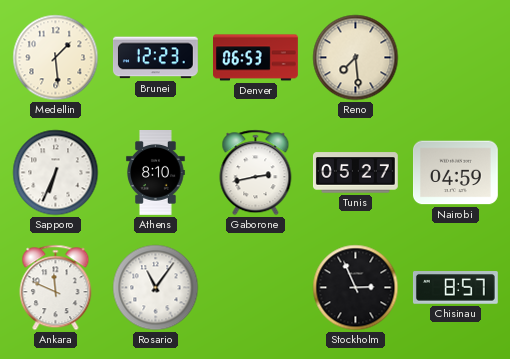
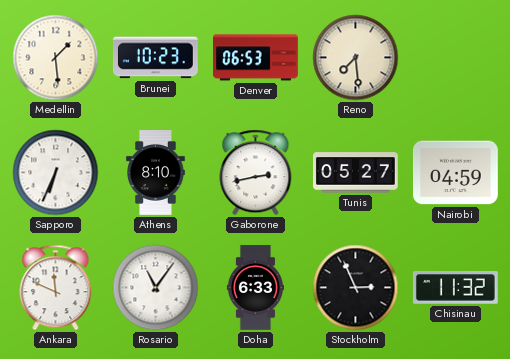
Brunei: 12:23 -> 10:23 (155, 58)
Doha: none -> 6:33 (255, 288)
Chisinau: 8:57 -> 11:32 (456, 288)
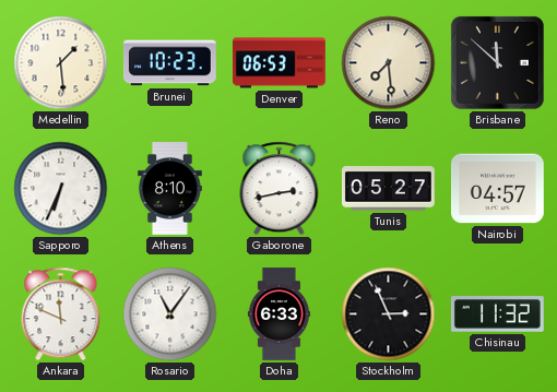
Brisbane: none -> 11:52 (497, 62)
Nairobi: 04:59 -> 04:57 (498, 189)
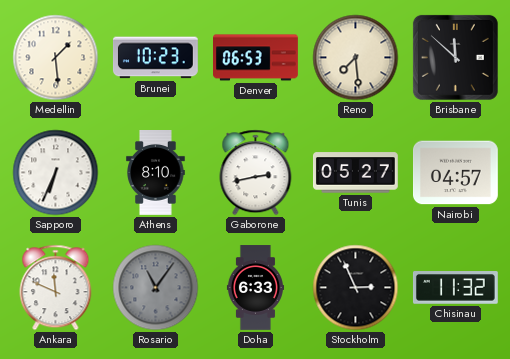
Rosario dial: white -> grey (156, 288)
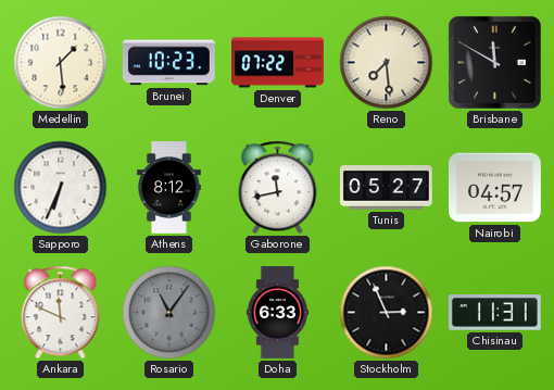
Denver: 06:53 -> 07:22 (278, 63)
Brisbane: 11:52 -> 11:50 (494, 62)
Athens: 8:10 -> 8:12 (169, 188)
Gaborone: 2:43 -> 11:43 (278, 188)
Chisinau: 11:32 -> 11:31 (495, 313)
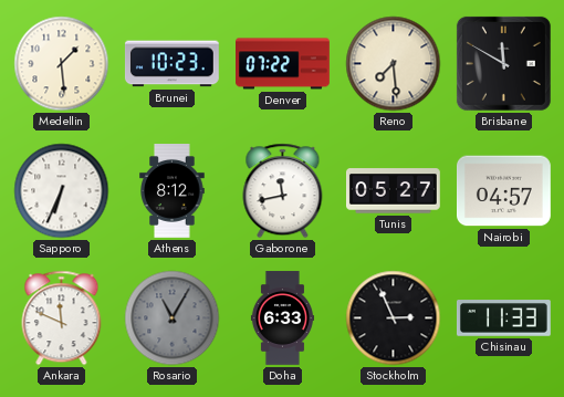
Rosario: 11:06 -> 11:05 (173, 318)
Chisinau: 11:31 -> 11:33 (504, 318)
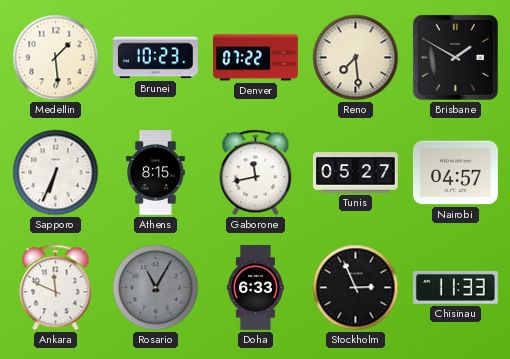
Brisbane: 11:50 -> 1:50 (455, 57)
Athens: 8:12 -> 8:15 (156, 173)
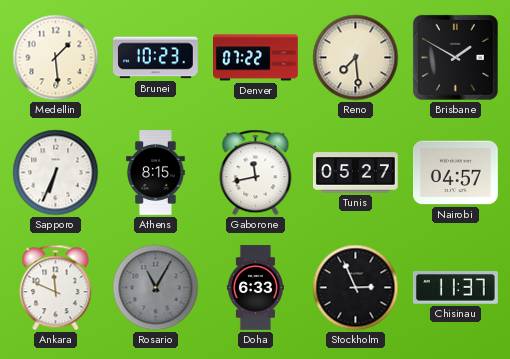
Chisinau: 11:33 -> 11:37 (456, 288)
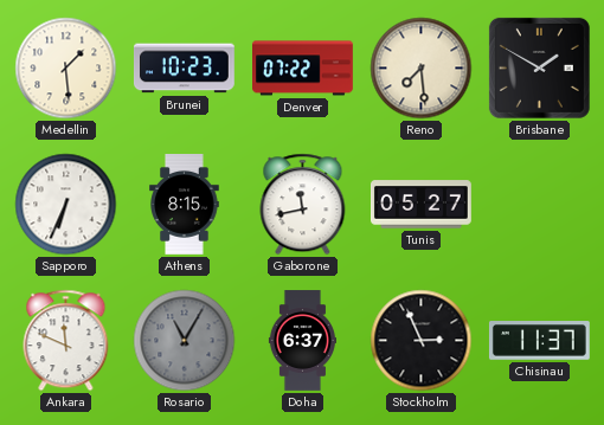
Nairobi: 04:57 -> none (456, 173)
Doha: 6:33 -> 6:37 (302, 341)
